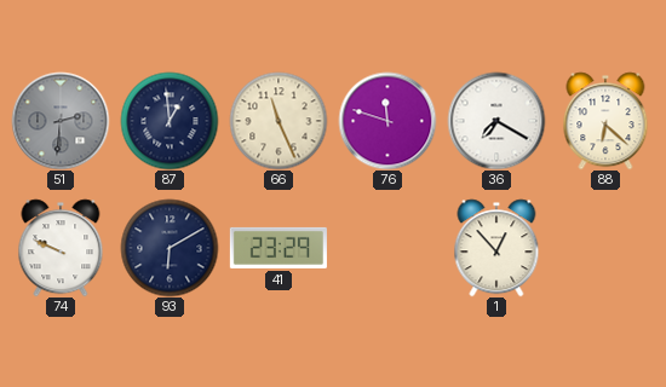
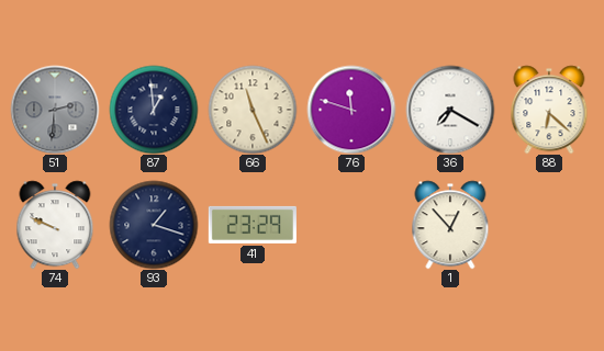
93: 6:10 -> 1:18 (154, 225)
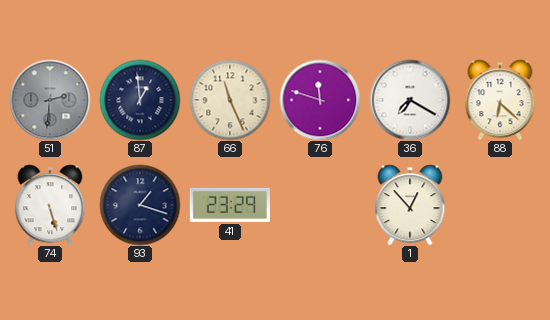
74: 9:49 -> 5:27 (50, 205)
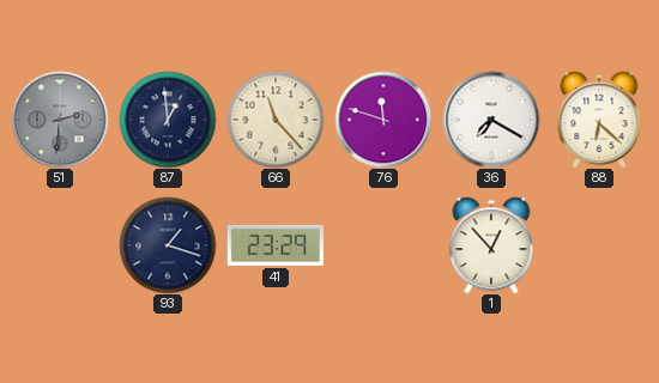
66: 11:26 -> 11:23 (276, 120)
74: 5:27 -> none (50, 205)
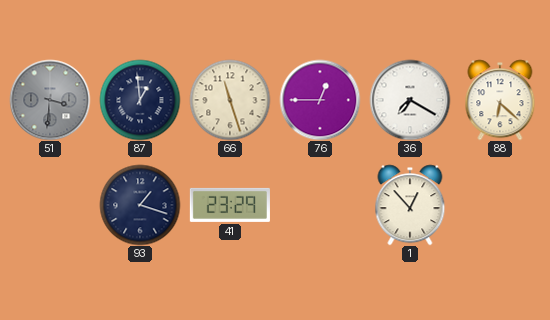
51: 2:31 -> 3:31 (50, 100)
66: 11:23 -> 11:27 (230, 100)
76: 11:48 -> 12:45 (320, 100)
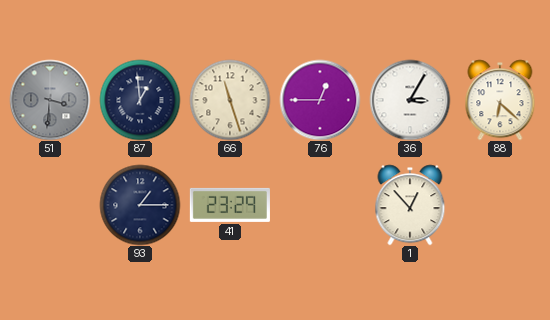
36: 7:20 -> 3:05 (410, 100)
93: 1:18 -> 1:15 (140, 205)
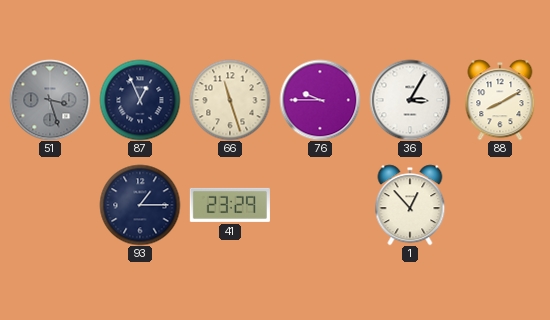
51: 3:31 -> 3:27 (50, 100)
87: 12:59 -> 12:56 (140, 100)
76: 12:45 -> 9:45 (320, 100)
88: 6:22 -> 8:10 (500, 100)
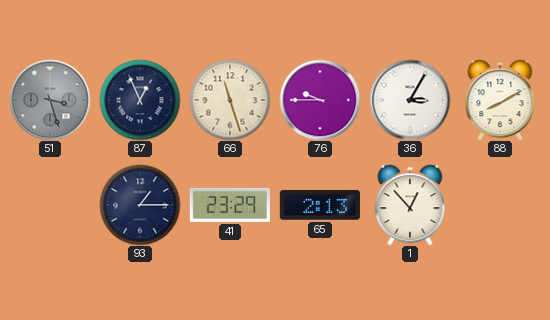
65: none -> 2:13 (320, 205)
